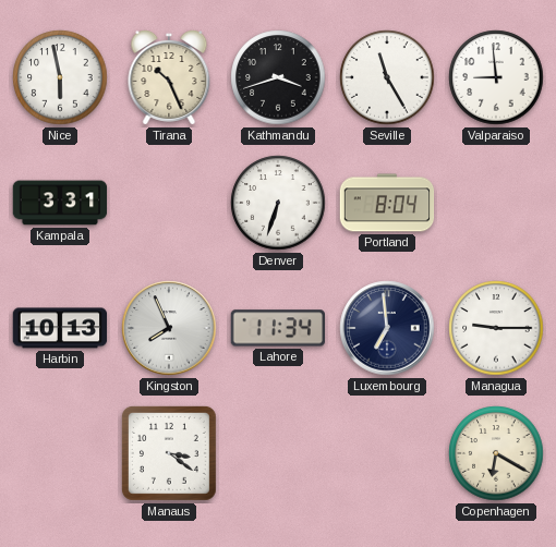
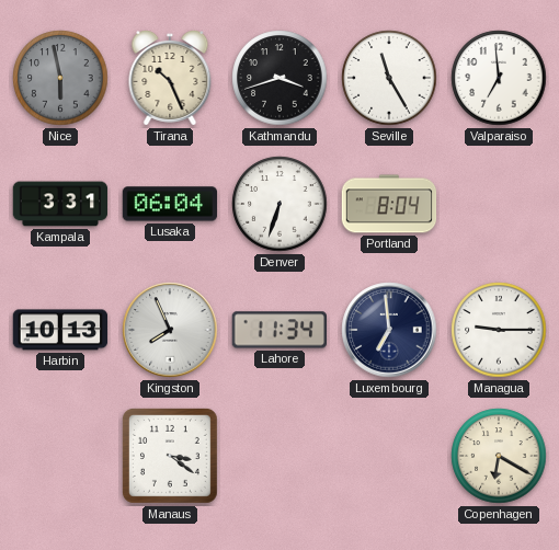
Nice dial: white -> grey (60, 78)
Valparaiso: 8:59 -> 6:59 (499, 78)
Lusaka: none -> 06:04 (170, 204)
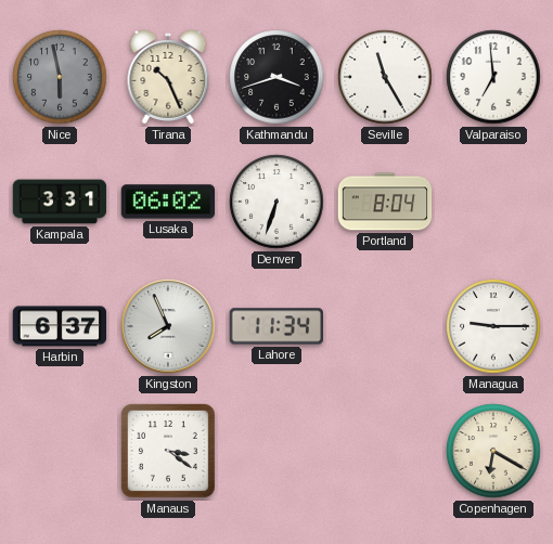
Lusaka: 06:04 -> 06:02 (168, 202)
Harbin: 10:13 -> 6:37 (60, 326)
Luxembourg: 6:59 -> none (389, 330)
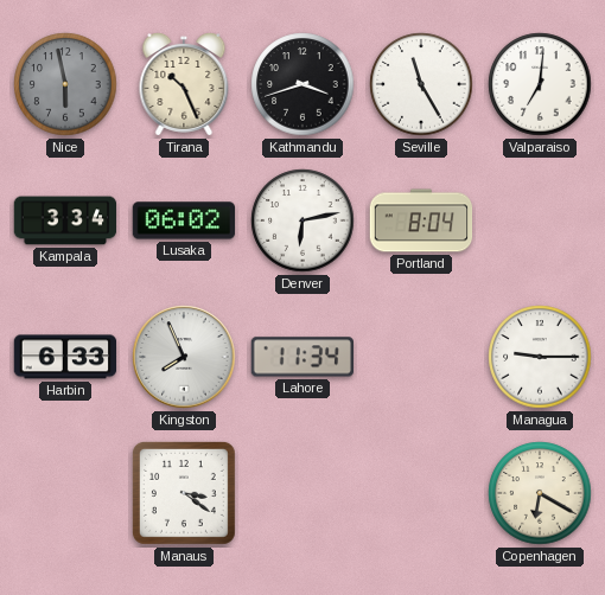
Valparaiso: 6:59 -> 7:01 (540, 84)
Kampala: 3:31 -> 3:34 (65, 220)
Denver: 6:33 -> 6:13 (302, 220)
Harbin: 6:37 -> 6:33 (65, 357)
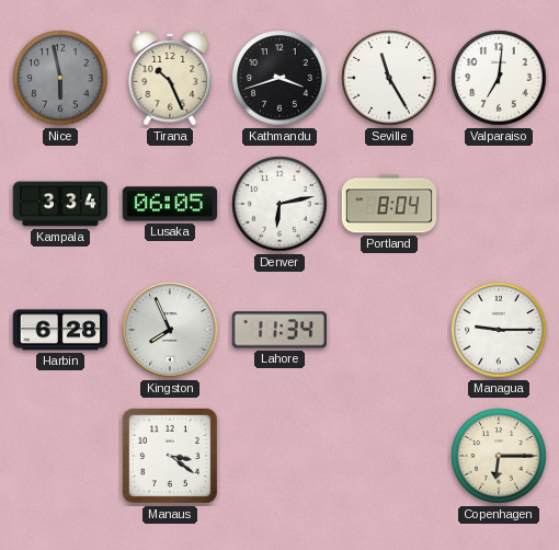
Lusaka: 06:02 -> 06:05 (170, 204)
Harbin: 6:33 -> 6:28 (60, 330)
Copenhagen: 6:20 -> 6:15 (499, 456)
